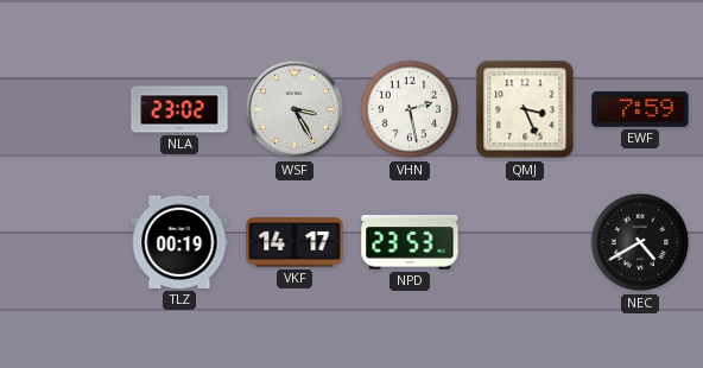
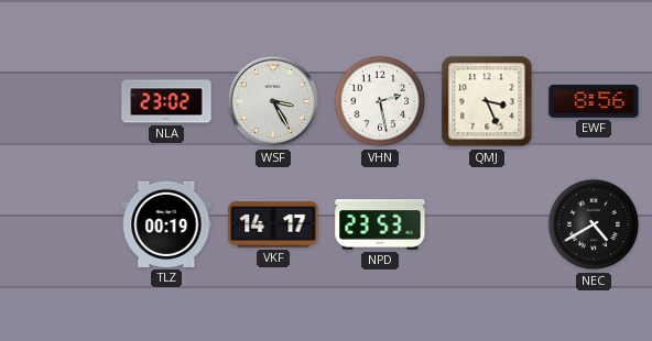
EWF: 7:59 -> 8:56 (594, 102)
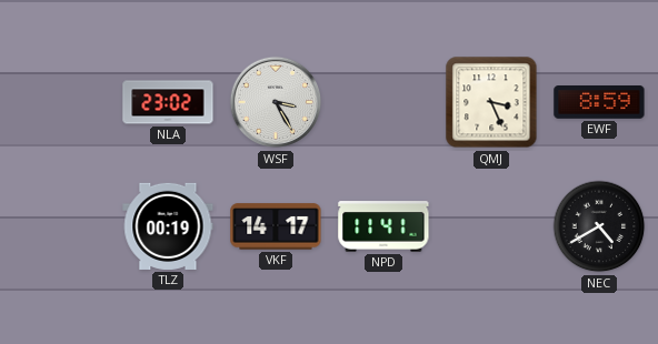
VHN: 2:28 -> none (380, 101)
EWF: 8:56 -> 8:59 (599, 103)
NPD: 23:53 -> 11:41 (383, 226)
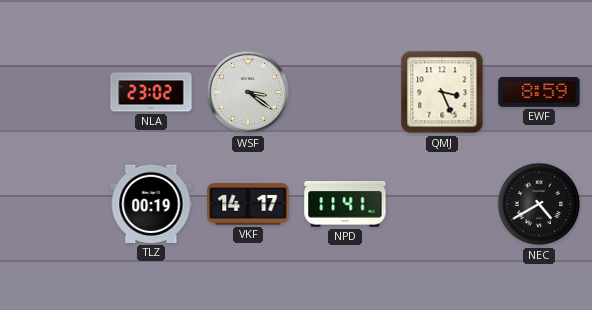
WSF: 3:25 -> 3:21 (248, 92)
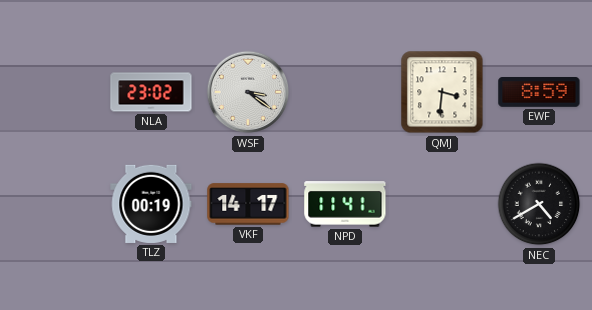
QMJ: 3:26 -> 3:31 (442, 92)
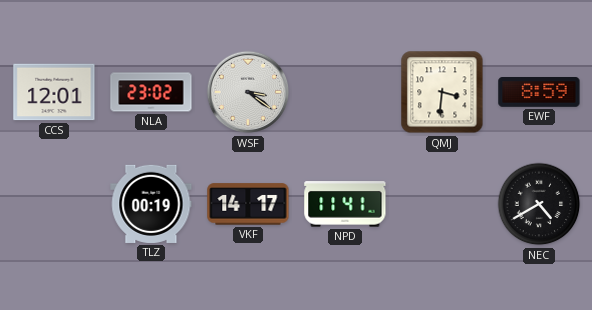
CCS: none -> 12:01 (54, 92)
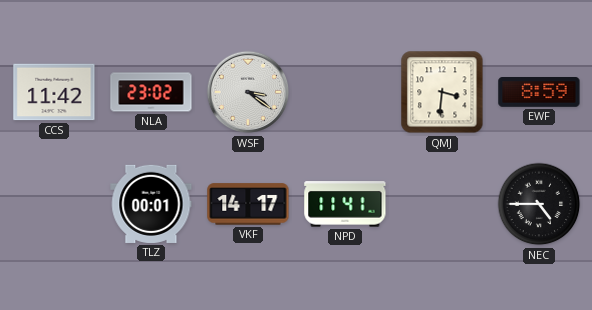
CCS: 12:01 -> 11:42 (54, 92)
TLZ: 00:19 -> 00:01 (151, 204)
NEC: 4:40 -> 4:45 (539, 204)
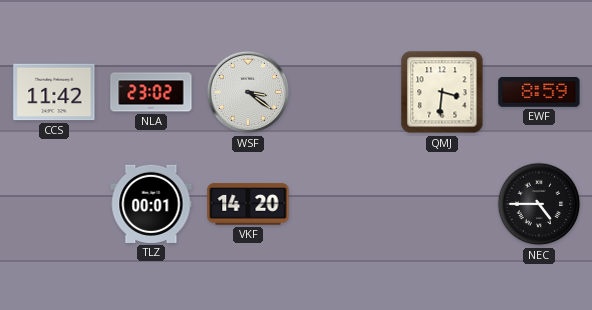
VKF: 14:17 -> 14:20 (248, 204)
NPD: 11:41 -> none (345, 204)
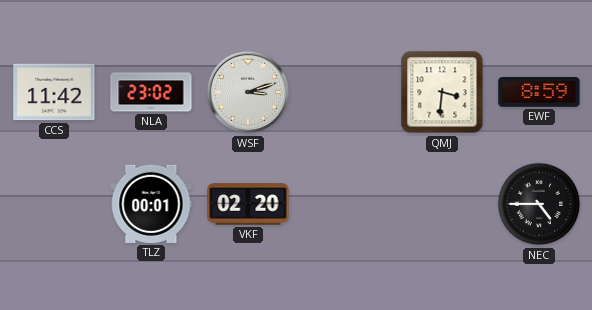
WSF: 3:21 -> 3:12 (248, 92)
VKF: 14:20 -> 02:20 (248, 204)
